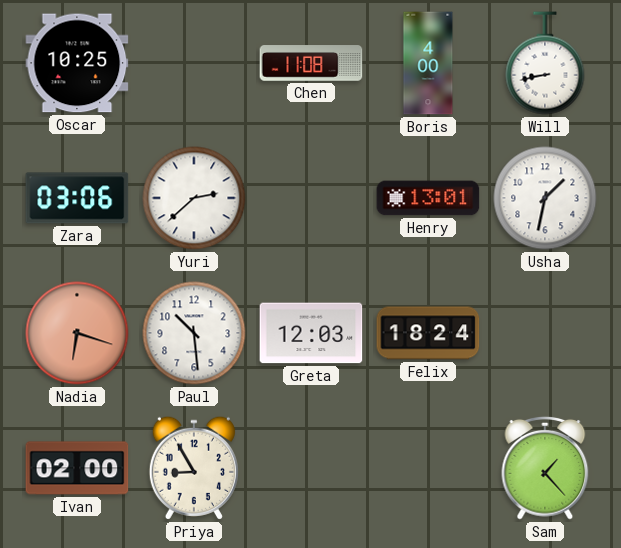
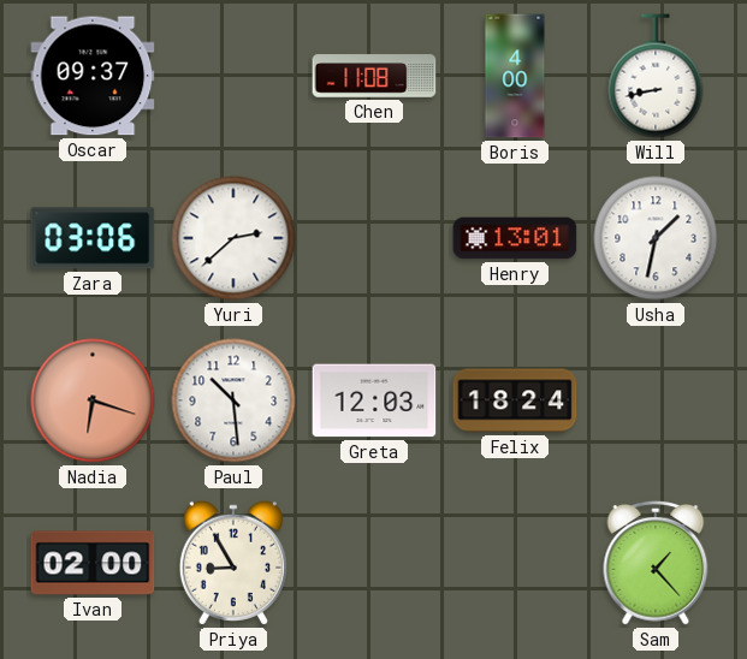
Oscar: 10:25 -> 09:37 (93, 76)
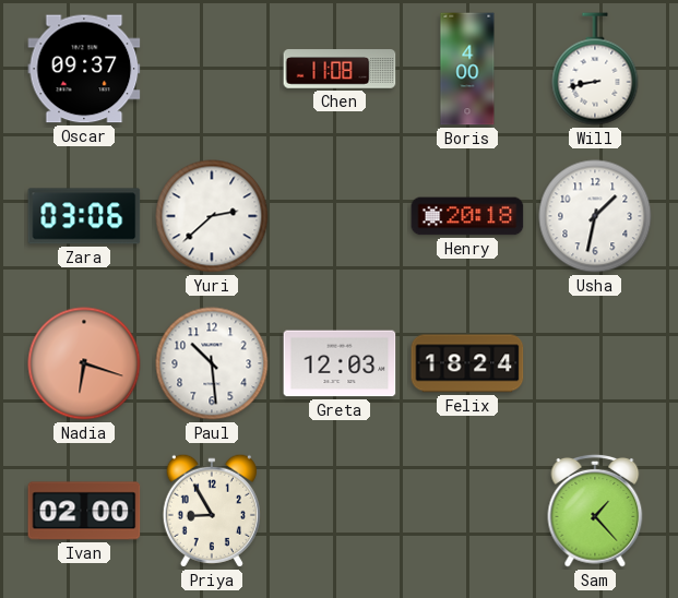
Henry: 13:01 -> 20:18 (467, 216)
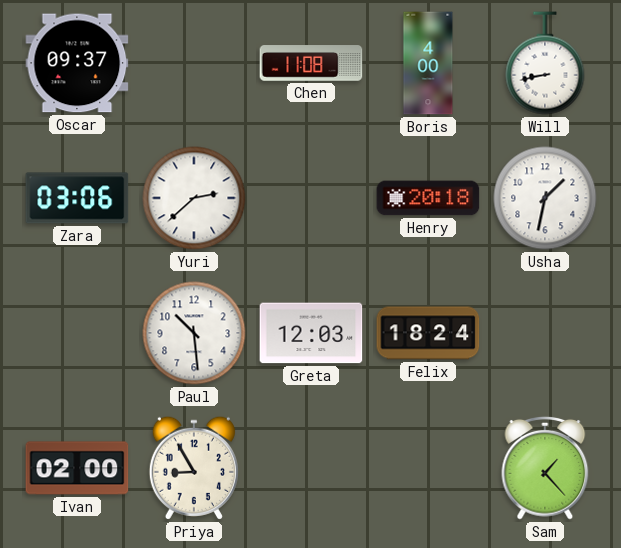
Nadia: 6:18 -> none (84, 363)
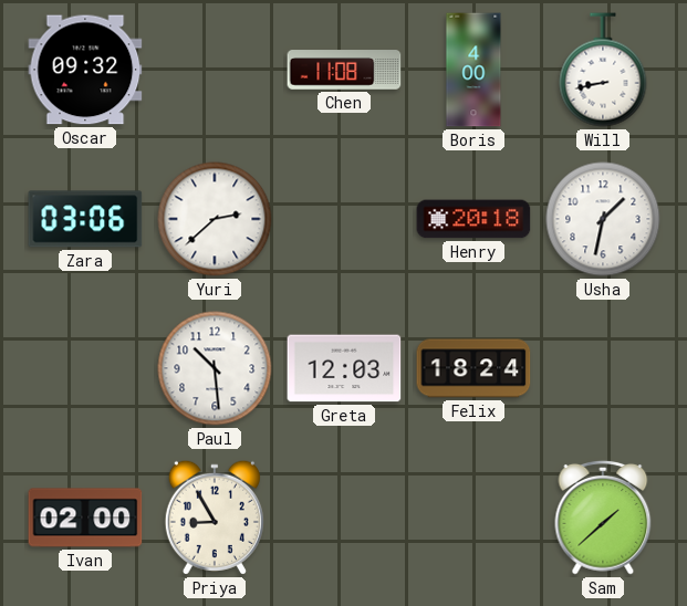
Oscar: 09:37 -> 09:32 (85, 70)
Sam: 1:23 -> 1:38 (603, 518)
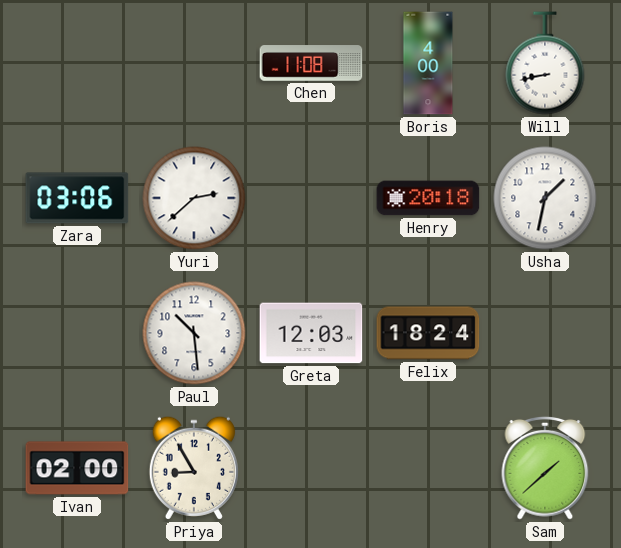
Oscar: 09:32 -> none (85, 70)
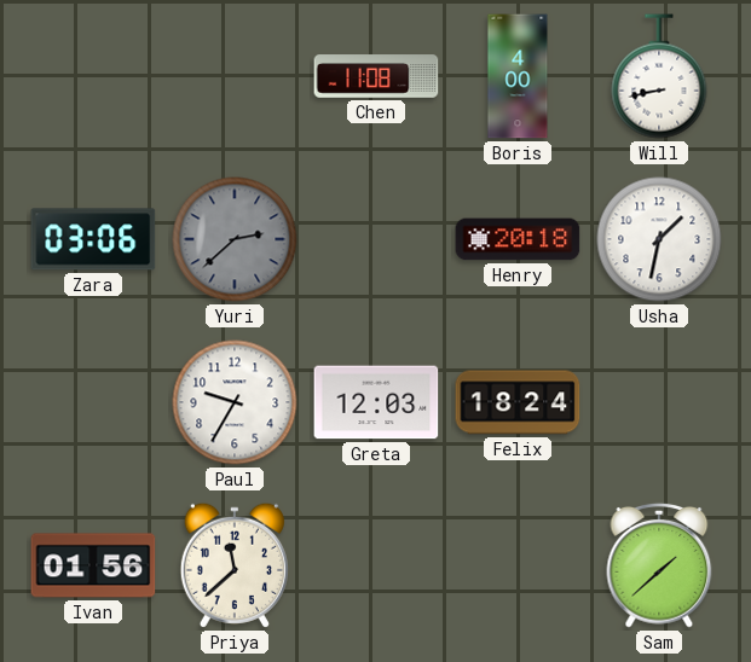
Yuri dial: white -> grey (235, 239)
Paul: 10:29 -> 9:35 (235, 402)
Ivan: 02:00 -> 01:56 (93, 565)
Priya: 8:55 -> 11:38 (235, 565)
